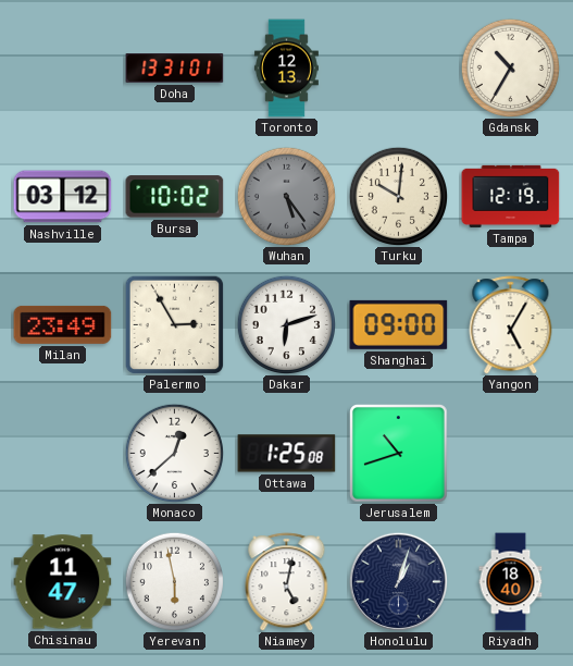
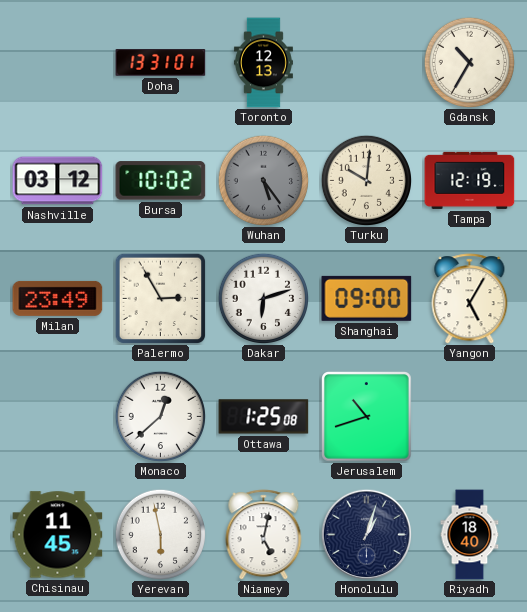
Chisinau: 11:47 -> 11:45 (58, 535)
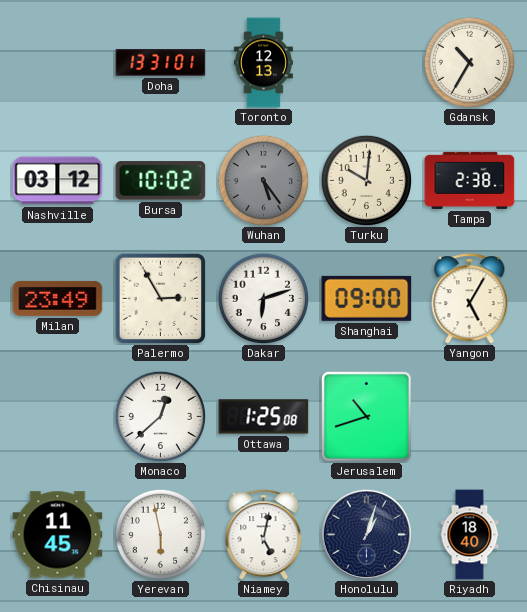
Tampa: 12:19 -> 2:38 (470, 180)
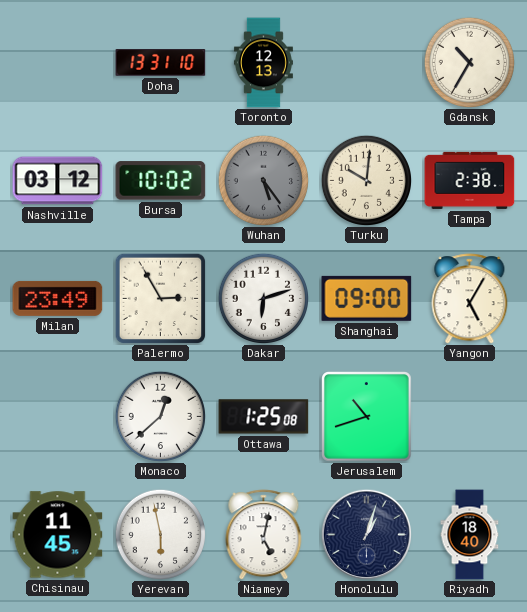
Doha: 13:31:01 -> 13:31:10 (161, 63)
